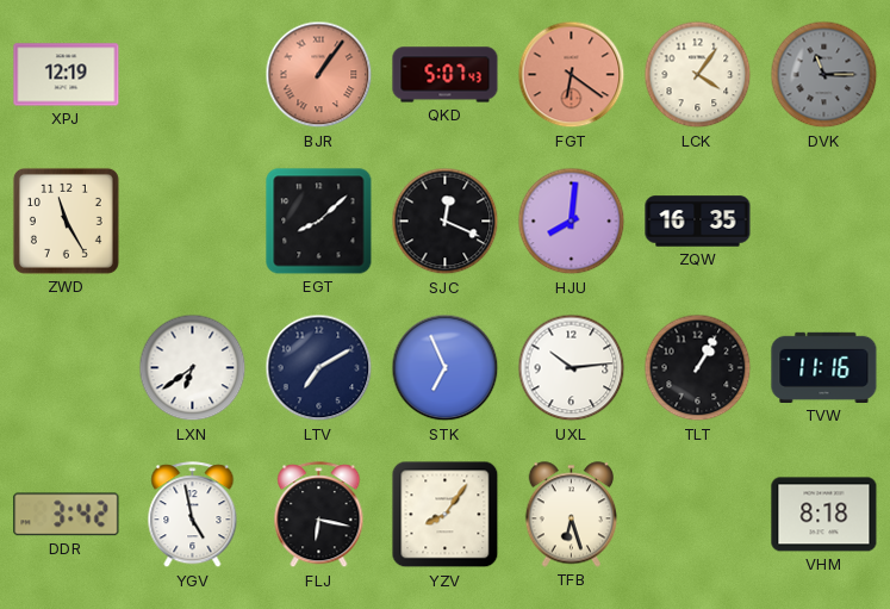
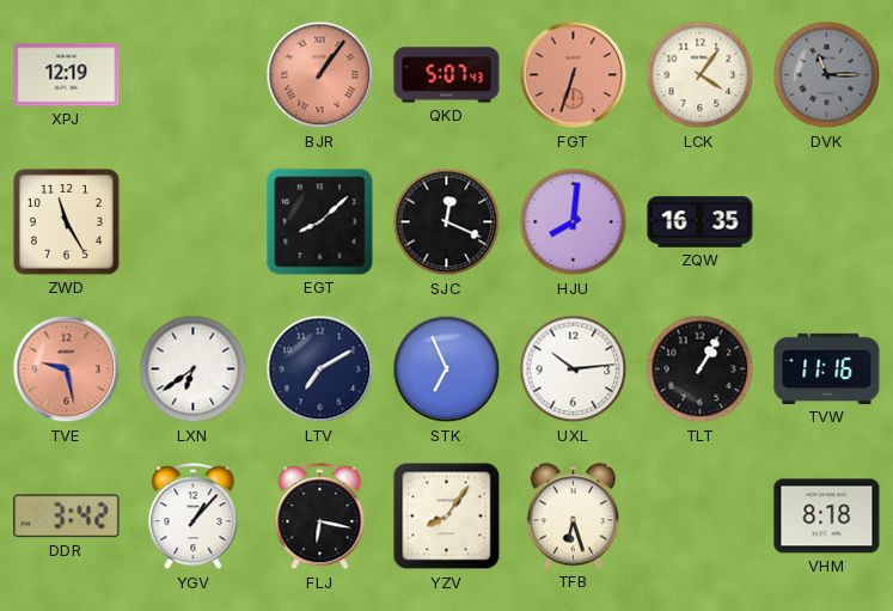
FGT: 6:21 -> 6:33 (574, 75)
TVE: none -> 9:28 (67, 369)
YGV: 4:58 -> 1:07 (194, 517)
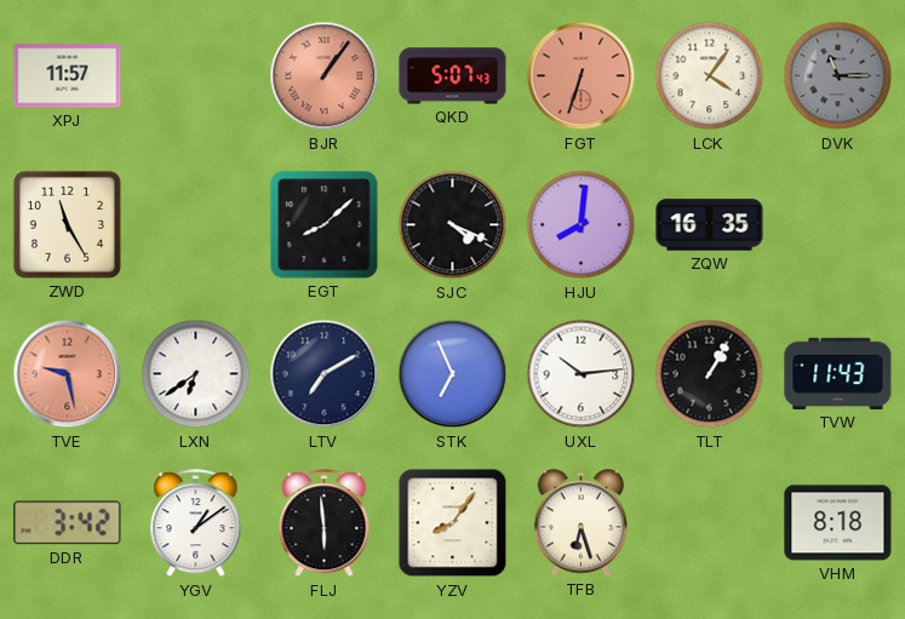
XPJ: 12:19 -> 11:57 (68, 76)
SJC: 12:19 -> 4:19 (453, 225)
TVW: 11:16 -> 11:43 (838, 373)
YGV: 1:07 -> 1:09 (196, 523)
FLJ: 6:17 -> 5:59 (325, 523)
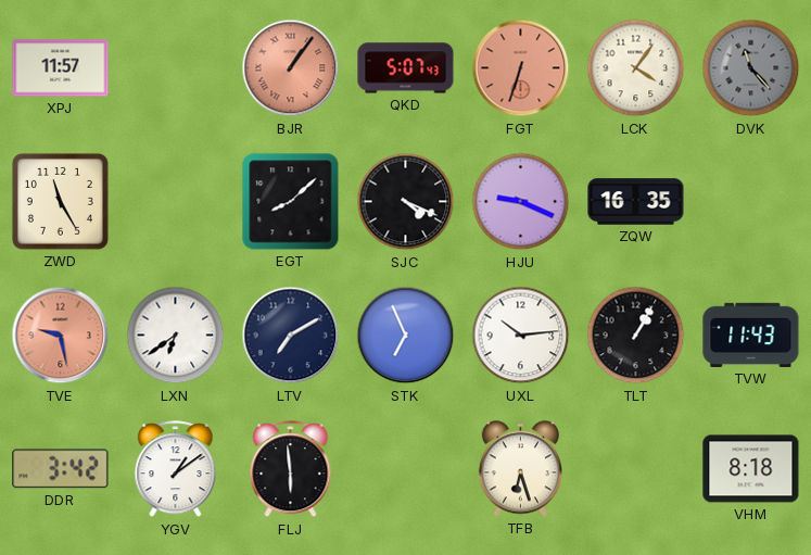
DVK: 11:15 -> 11:23 (751, 68)
HJU: 8:01 -> 9:19 (521, 202)
YZV: 8:06 -> none (453, 523)
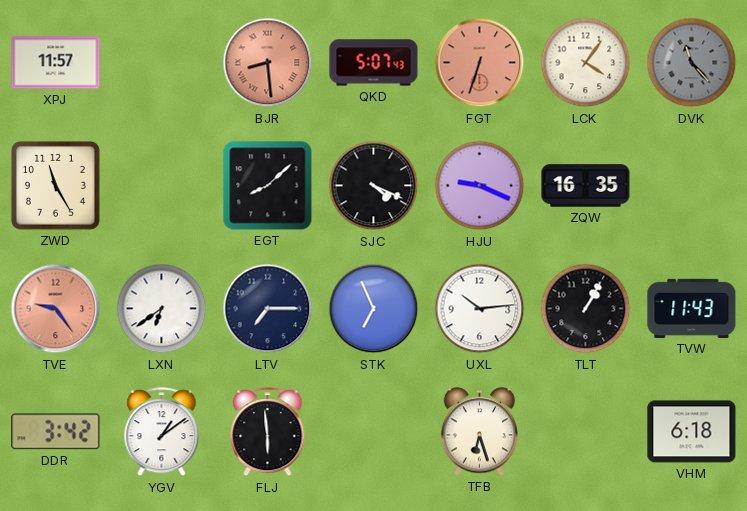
BJR: 1:06 -> 8:29 (268, 63)
TVE: 9:28 -> 9:24 (56, 309)
LTV: 7:10 -> 7:15 (268, 309)
VHM: 8:18 -> 6:18 (692, 432)
